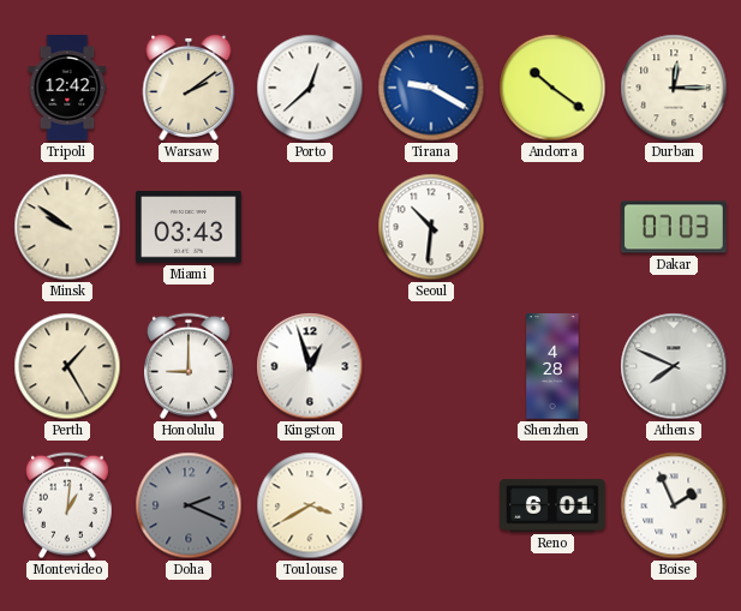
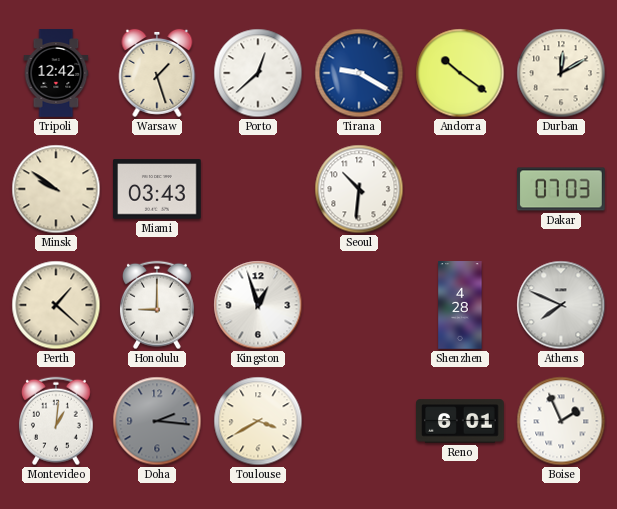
Warsaw: 2:09 -> 1:27 (157, 73)
Durban: 12:15 -> 12:10 (561, 73)
Perth: 1:25 -> 1:22 (56, 305)
Doha: 2:19 -> 2:16 (157, 421)
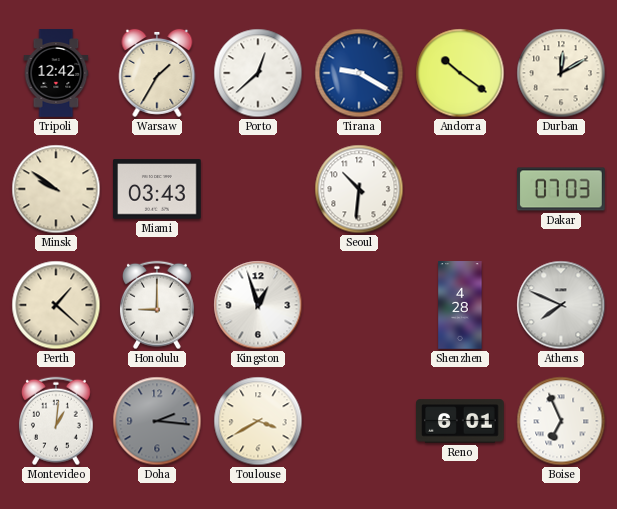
Warsaw: 1:27 -> 1:35 (157, 73)
Boise: 1:56 -> 6:56 (561, 421)
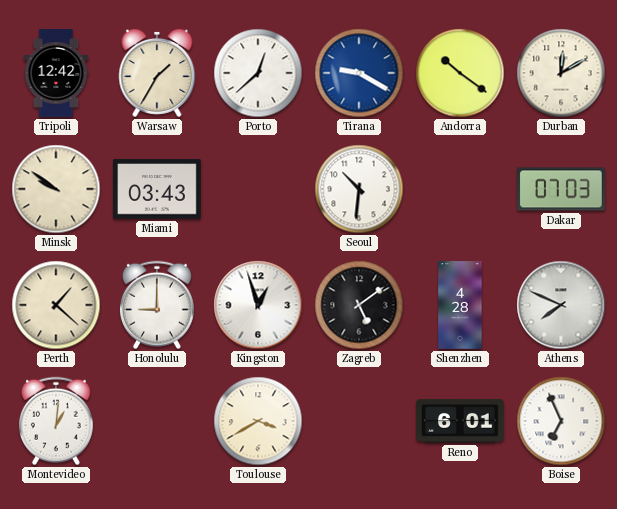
Zagreb: none -> 5:09 (359, 305)
Doha: 2:16 -> none (157, 421)
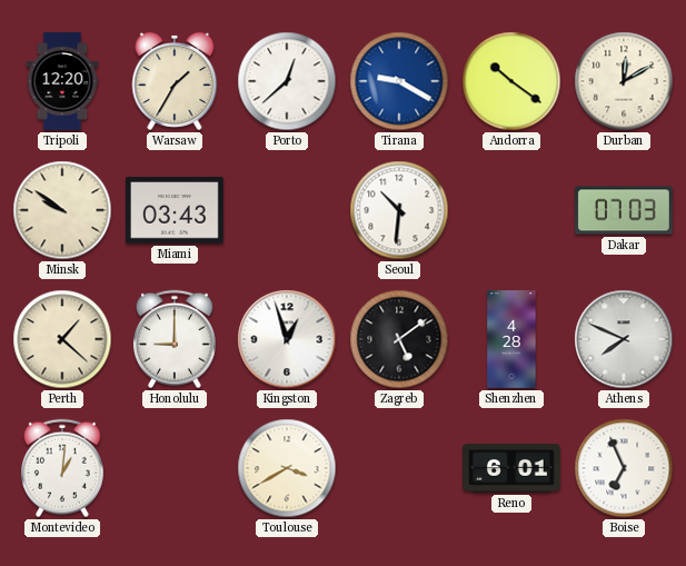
Tripoli: 12:42 -> 12:20 (62, 81)
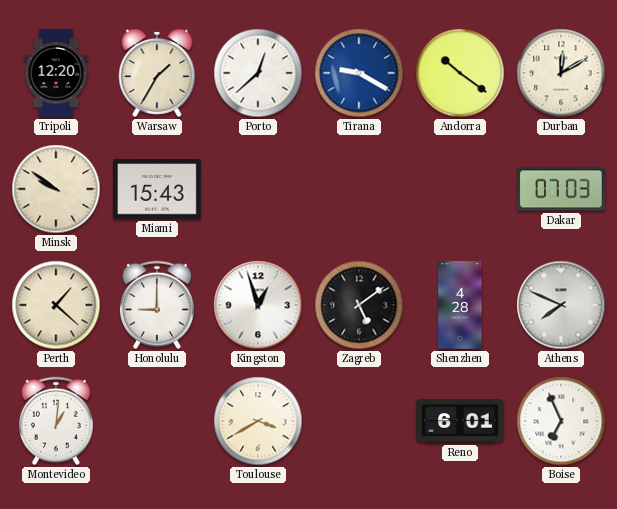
Miami: 03:43 -> 15:43 (158, 189)
Seoul: 10:31 -> none (399, 210)
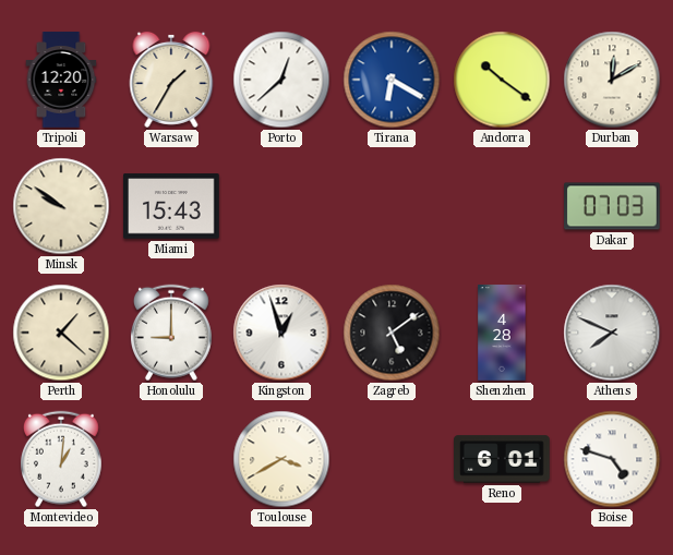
Tirana: 9:20 -> 6:20 (392, 80)
Boise: 6:56 -> 4:48 (612, 459)
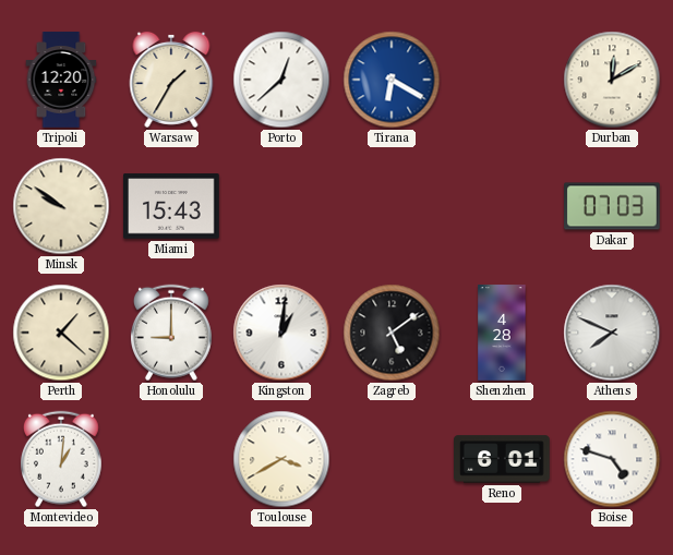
Andorra: 10:21 -> none (502, 80)
Kingston: 12:57 -> 1:01 (281, 333)
